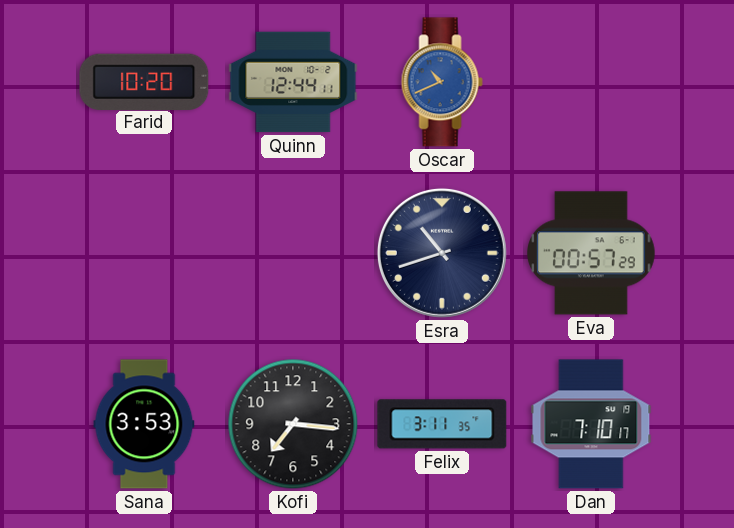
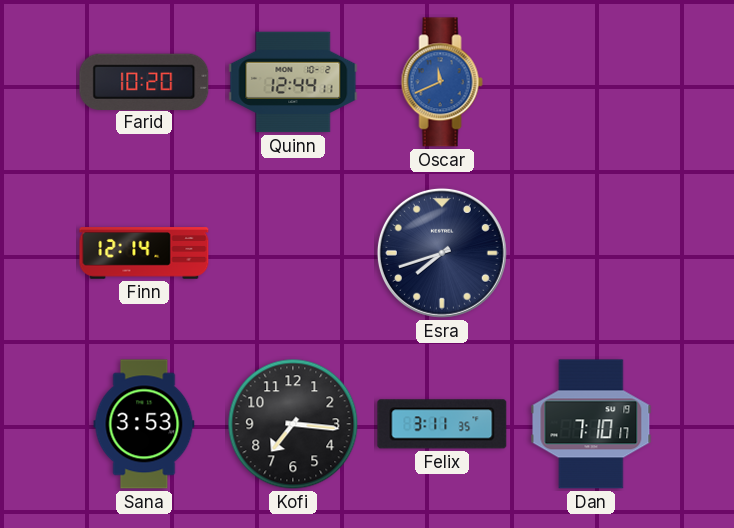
Oscar: 10:41 -> 11:41 (442, 82)
Finn: none -> 12:14 (144, 253)
Esra: 10:42 -> 7:42 (442, 253)
Eva: 00:57 -> none (591, 253)
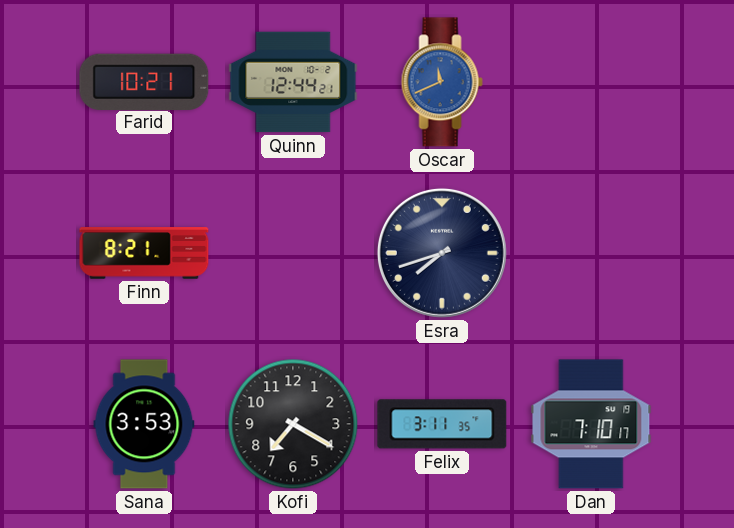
Farid: 10:20 -> 10:21 (144, 81)
Quinn: 12:44:11 -> 12:44:21 (293, 82)
Finn: 12:14 -> 8:21 (144, 253)
Kofi: 7:16 -> 7:20 (293, 424)
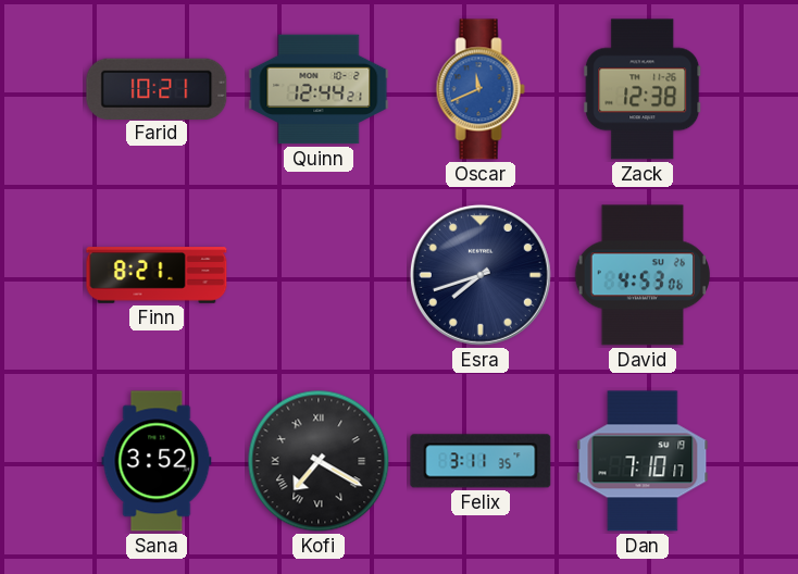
Zack: none -> 12:38 (643, 89)
David: none -> 4:53 (641, 275)
Sana: 3:53 -> 3:52 (157, 461)
Kofi numerals: Arabic -> Roman (319, 461)
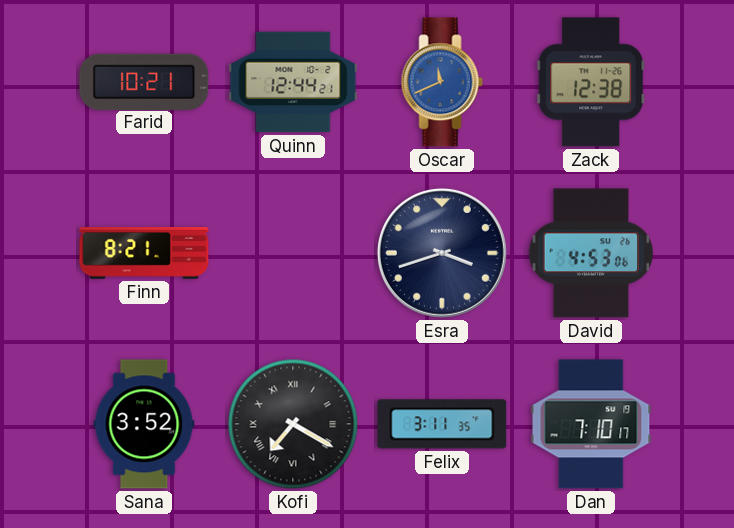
Esra: 7:42 -> 3:42 (442, 253)
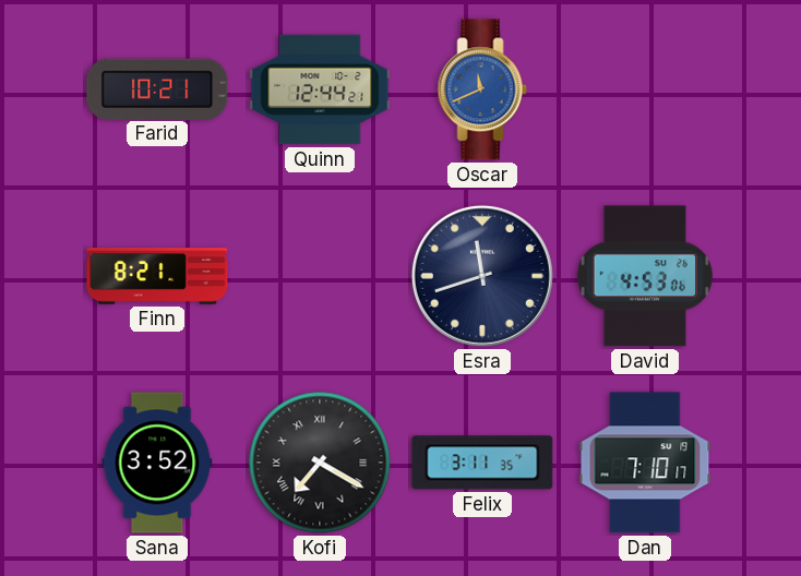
Zack: 12:38 -> none (591, 82)
Esra: 3:42 -> 11:42 (482, 276)
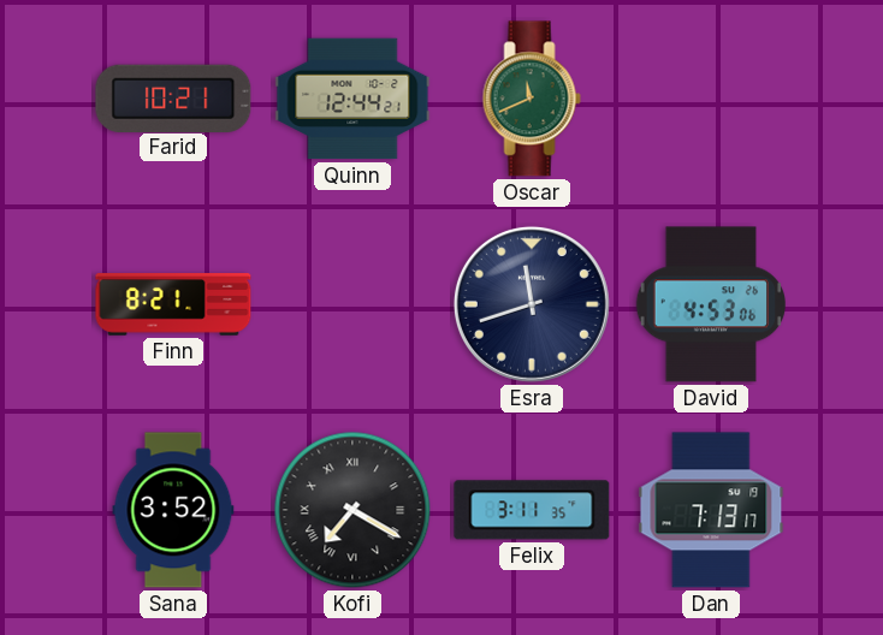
Oscar dial: blue -> green (532, 99)
Dan: 7:10 -> 7:13 (711, 510)
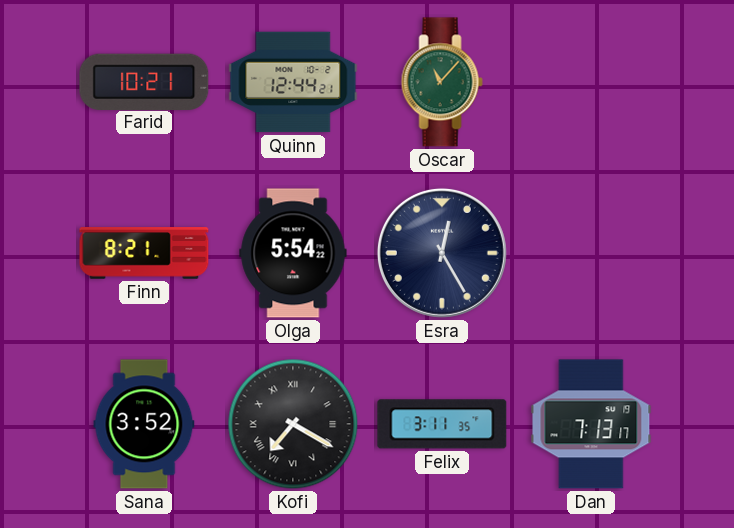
Oscar: 11:41 -> 11:07 (442, 82)
Olga: none -> 5:54 (293, 253)
Esra: 11:42 -> 12:25 (442, 253)
David: 4:53 -> none (710, 304)
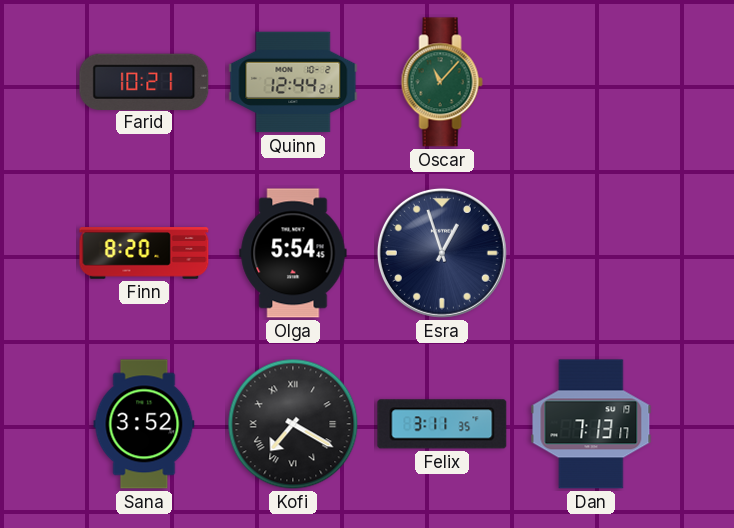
Finn: 8:21 -> 8:20 (144, 253)
Olga: 5:54:22 -> 5:54:45 (293, 253)
Esra: 12:25 -> 12:57 (442, 253)
